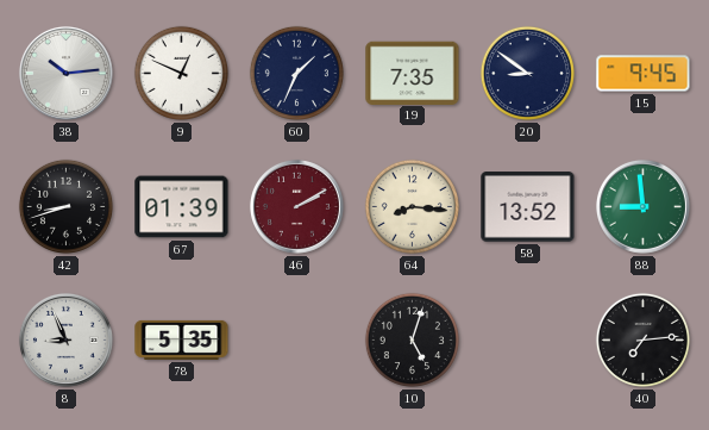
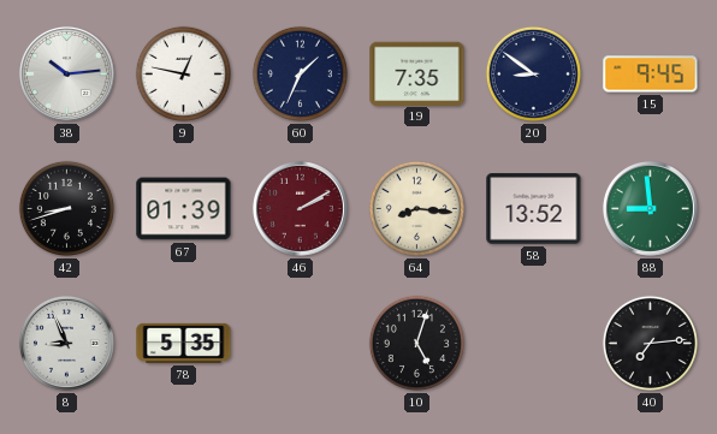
9: 12:49 -> 12:47 (183, 73)
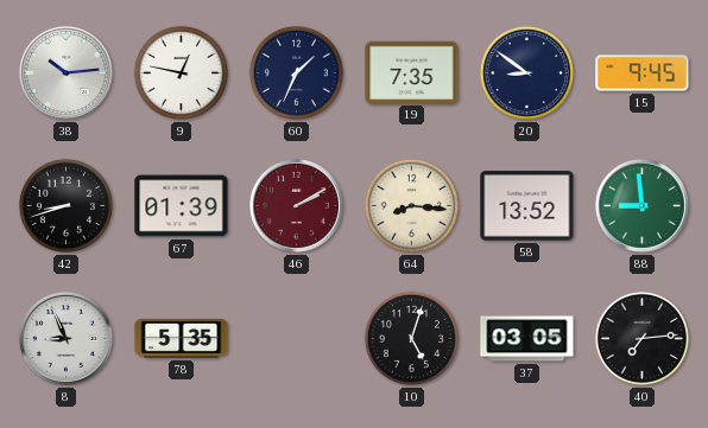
37: none -> 03:05 (527, 339)
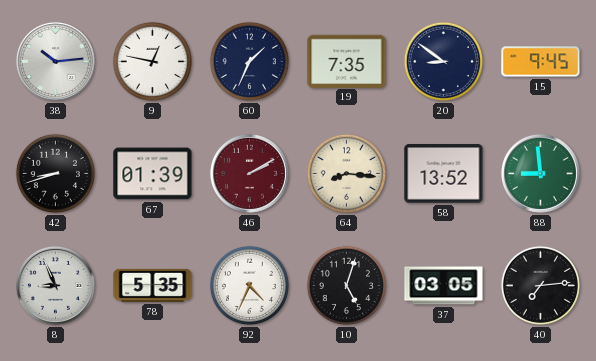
92: none -> 4:34 (249, 285)
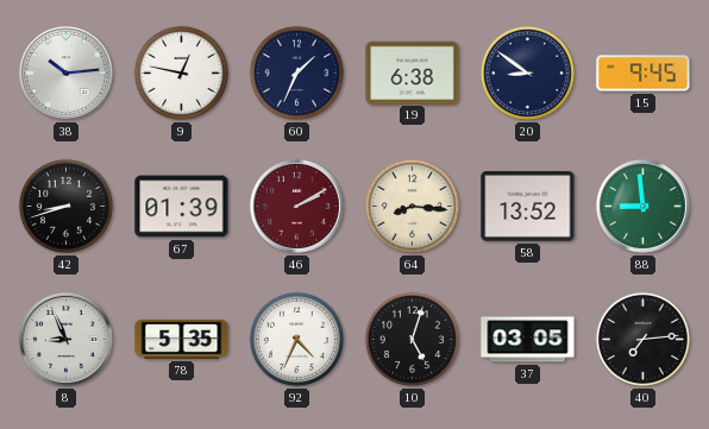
19: 7:35 -> 6:38 (413, 72)
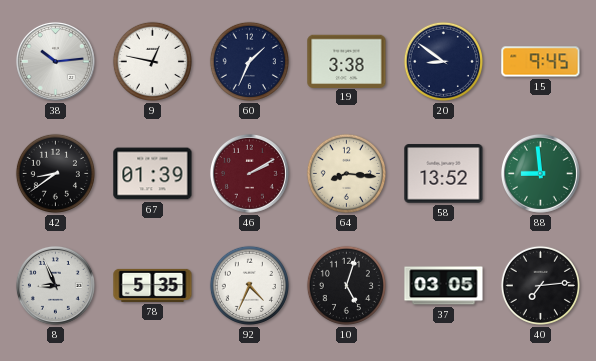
19: 6:38 -> 3:38 (347, 61)
42: 8:42 -> 8:39 (55, 173)
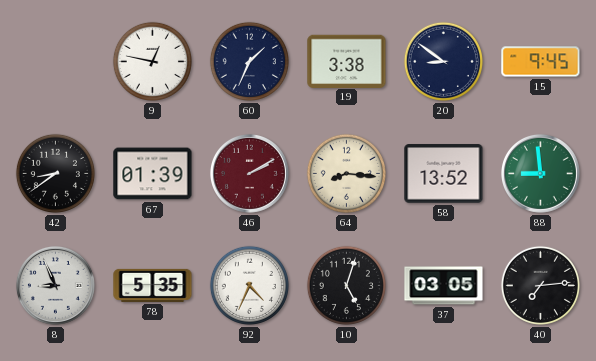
38: 10:14 -> none (55, 61)
